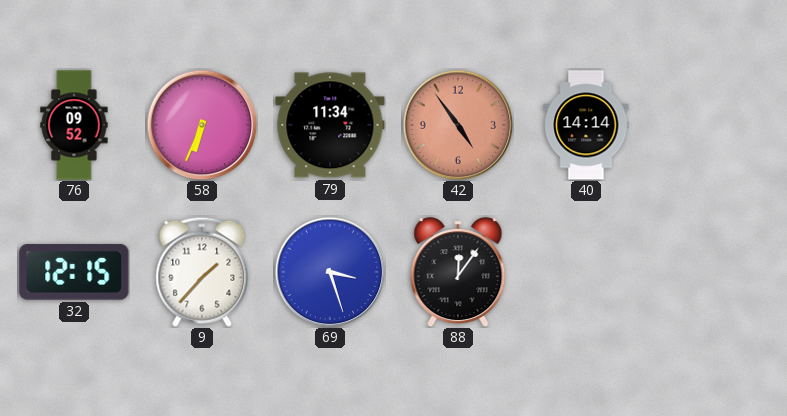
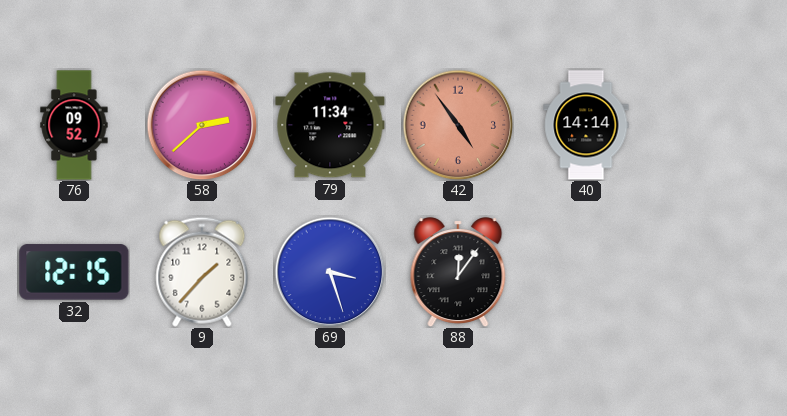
58: 6:34 -> 2:38 (202, 125)
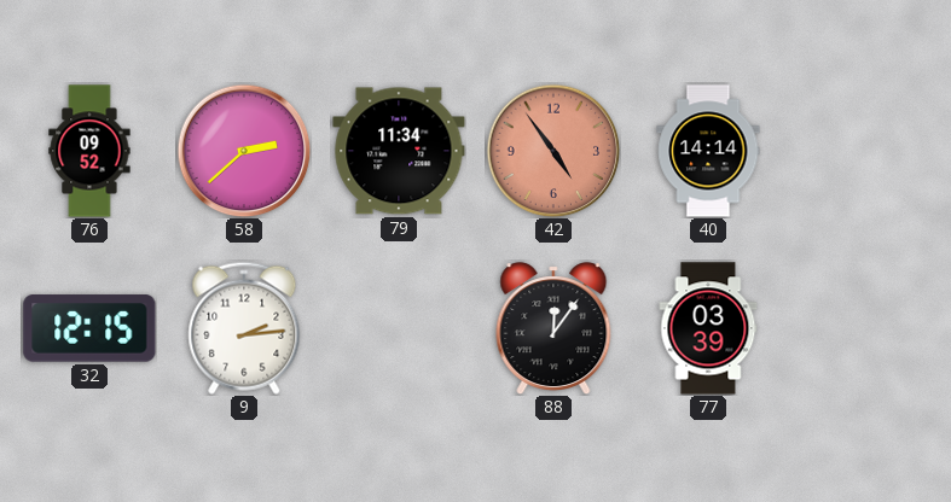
9: 1:37 -> 2:14 (244, 328)
69: 3:27 -> none (330, 272)
77: none -> 03:39 (708, 328)
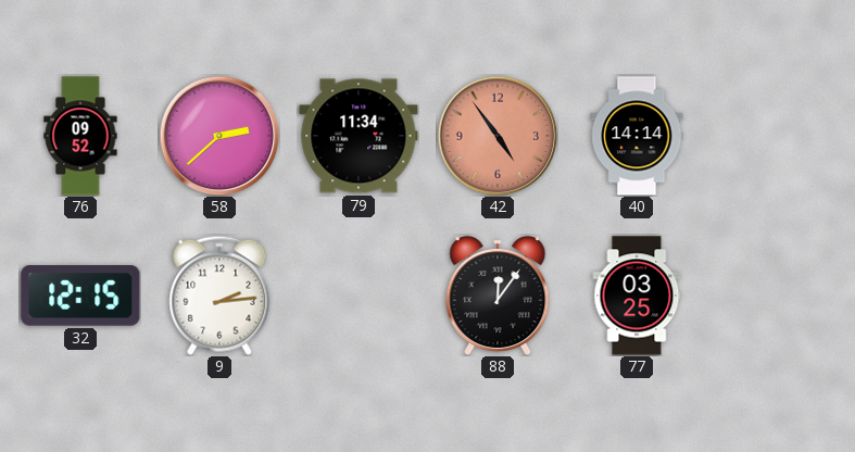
77: 03:39 -> 03:25 (637, 296)
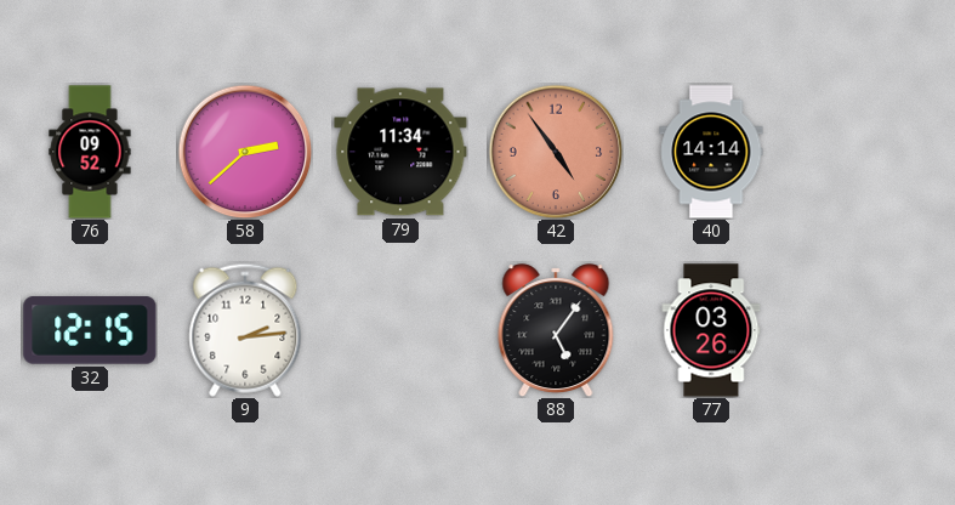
88: 12:06 -> 5:06 (556, 330)
77: 03:25 -> 03:26 (711, 330)
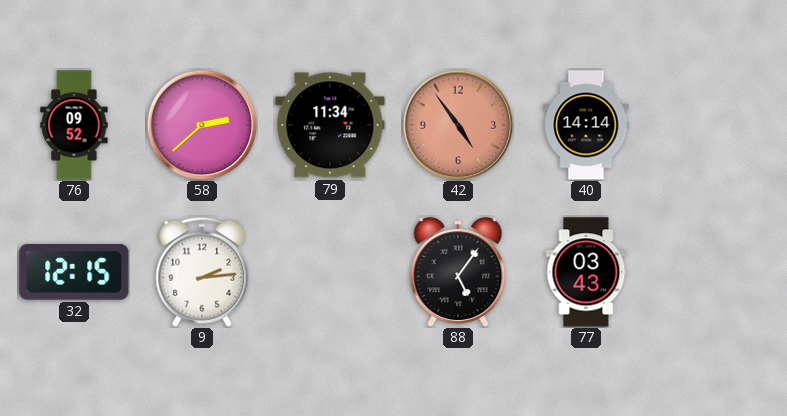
77: 03:26 -> 03:43 (586, 272)
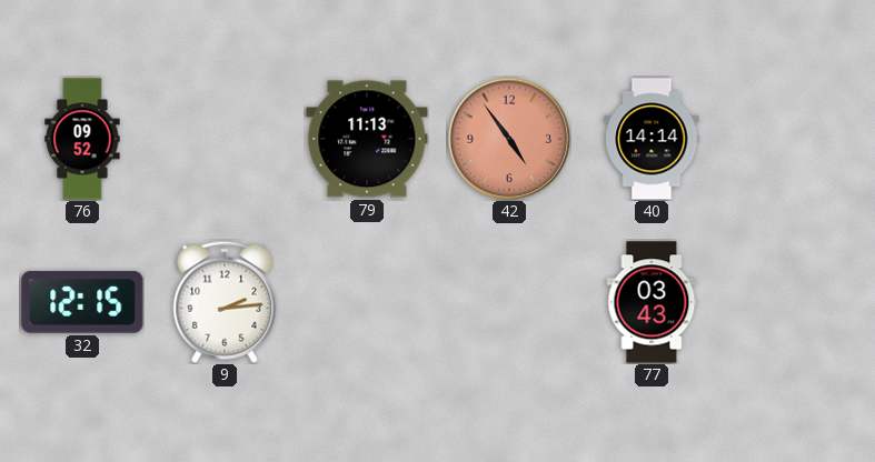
58: 2:38 -> none (202, 125)
79: 11:34 -> 11:13 (367, 139)
88: 5:06 -> none (458, 272)
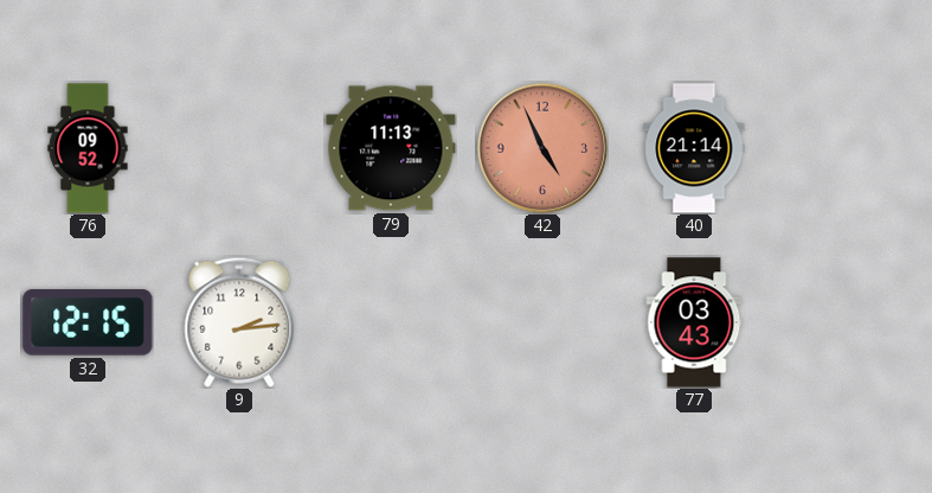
42: 4:54 -> 4:56 (542, 148)
40: 14:14 -> 21:14 (694, 148)
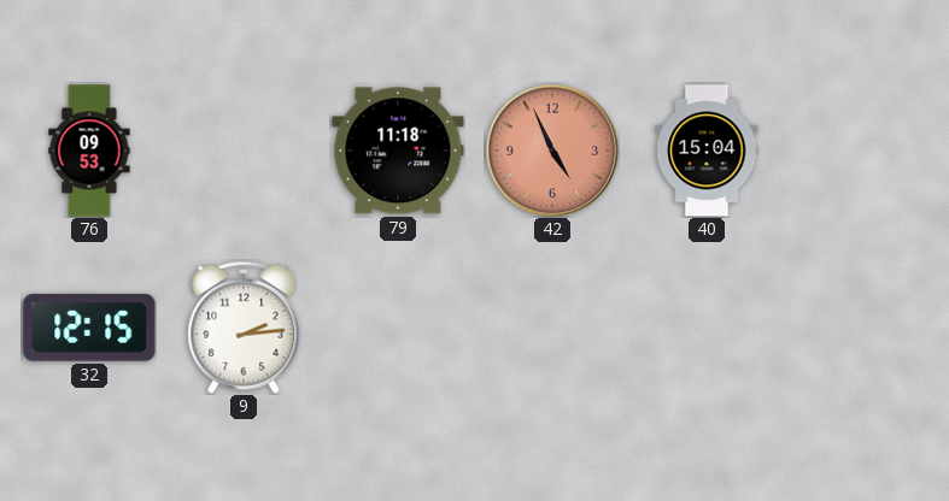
76: 09:52 -> 09:53 (89, 151)
79: 11:13 -> 11:18 (398, 151)
40: 21:14 -> 15:04 (707, 151)
77: 03:43 -> none (694, 322)
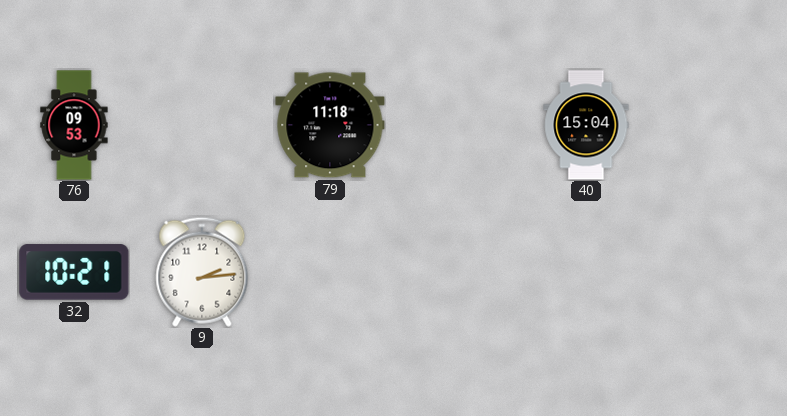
42: 4:56 -> none (552, 151)
32: 12:15 -> 10:21 (74, 272)
